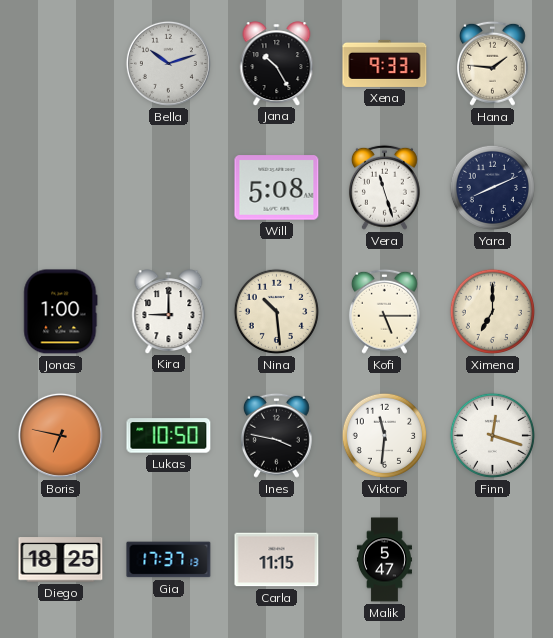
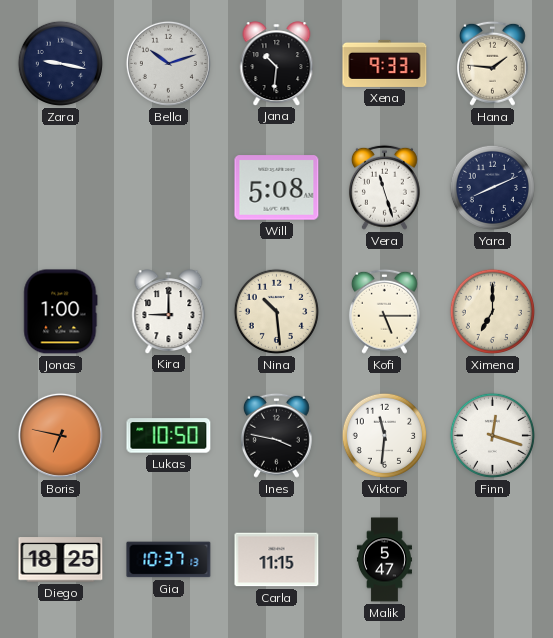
Zara: none -> 9:17 (60, 63)
Jana: 10:25 -> 10:31 (277, 63)
Gia: 17:37 -> 10:37 (169, 560)
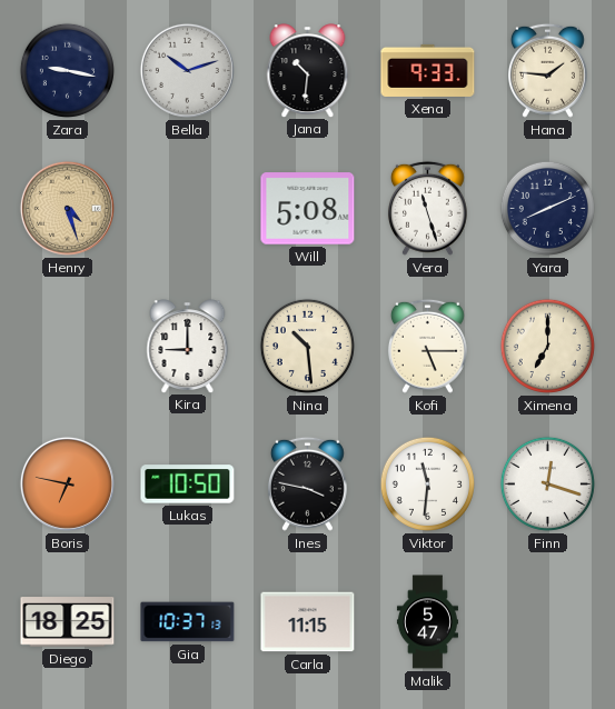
Henry: none -> 4:27 (67, 208)
Jonas: 1:00 -> none (61, 312)
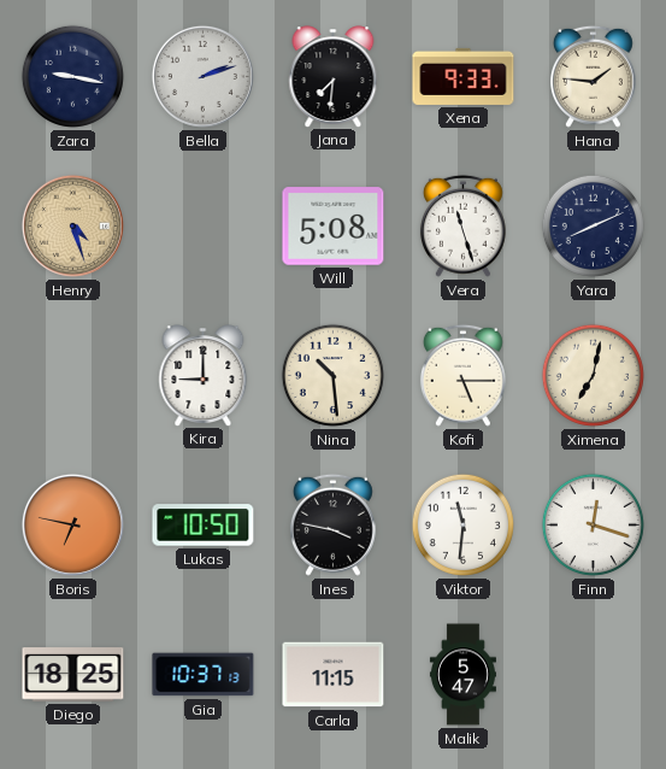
Bella: 10:12 -> 2:12 (202, 76)
Jana: 10:31 -> 7:31 (334, 76)
Ximena: 7:00 -> 7:02 (593, 375)
